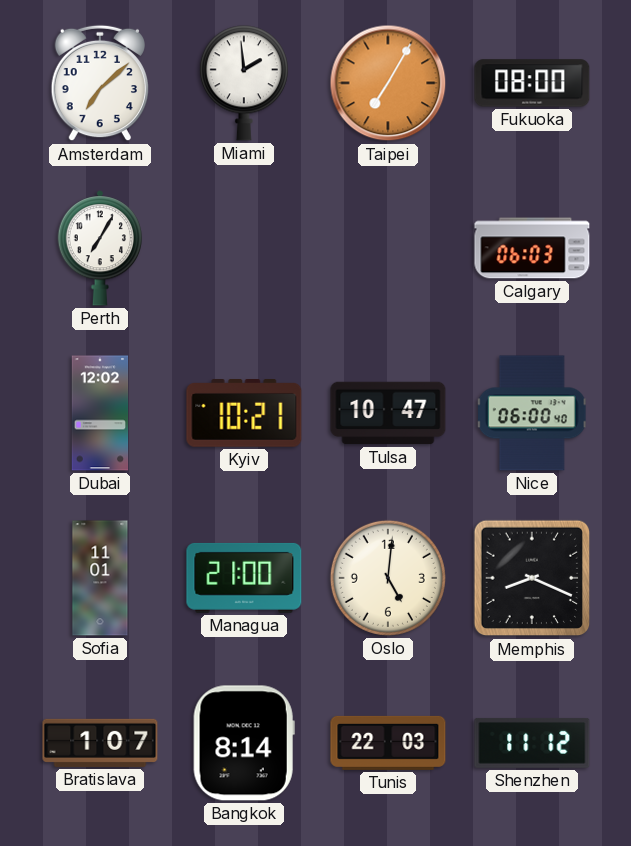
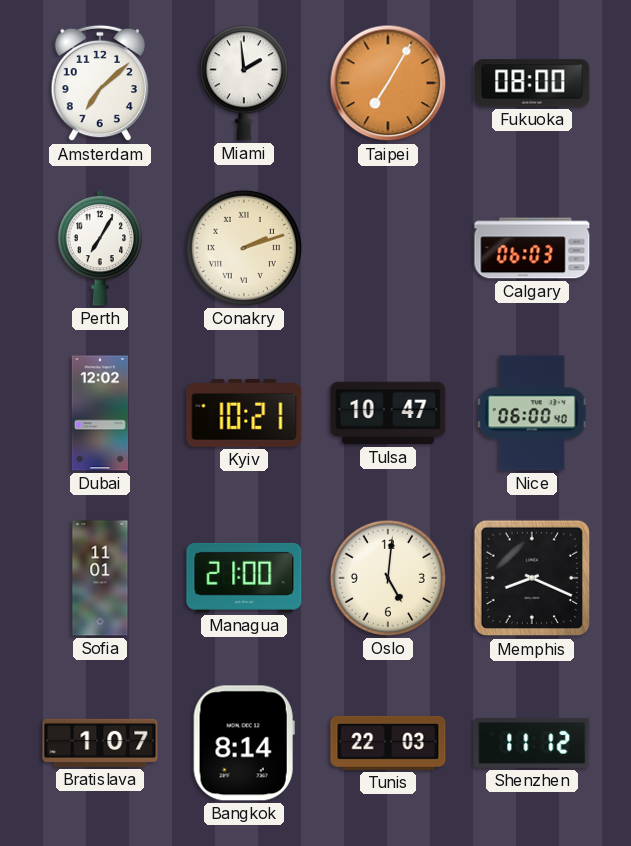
Conakry: none -> 2:12 (244, 248)
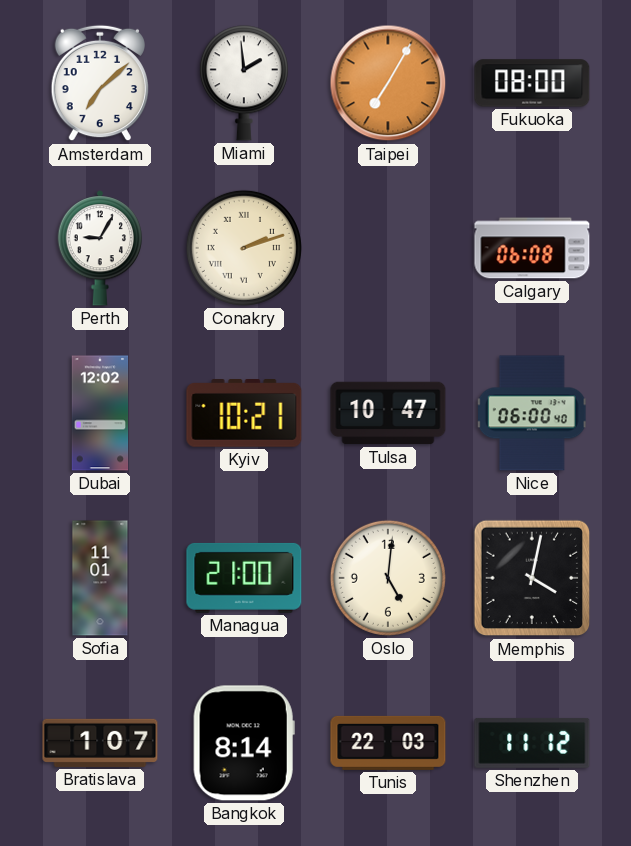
Perth: 7:05 -> 9:05 (99, 248)
Calgary: 06:03 -> 06:08 (532, 248)
Memphis: 8:19 -> 4:02 (532, 578)
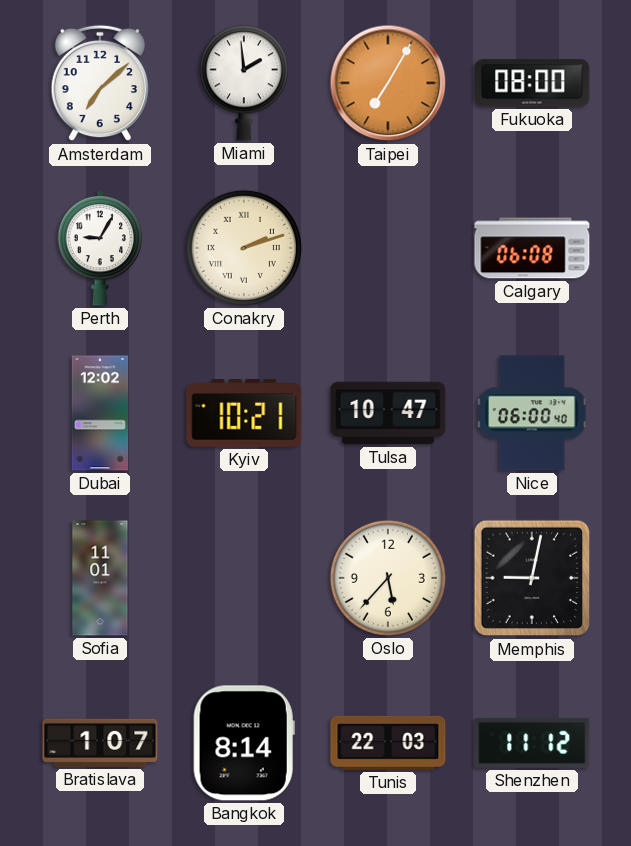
Managua: 21:00 -> none (244, 578)
Oslo: 5:01 -> 5:37 (388, 578)
Memphis: 4:02 -> 9:02 (532, 578)
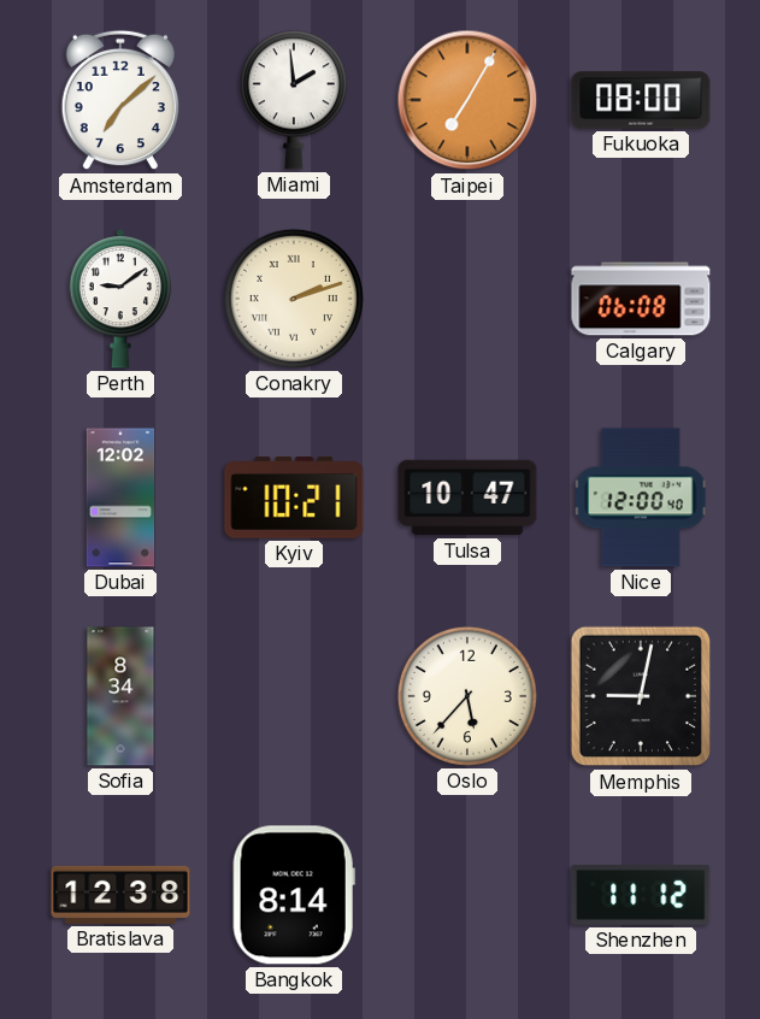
Perth: 9:05 -> 9:09 (119, 299)
Nice: 06:00 -> 12:00 (641, 497)
Sofia: 11:01 -> 8:34 (120, 696)
Bratislava: 1:07 -> 12:38 (120, 895)
Tunis: 22:03 -> none (388, 743)
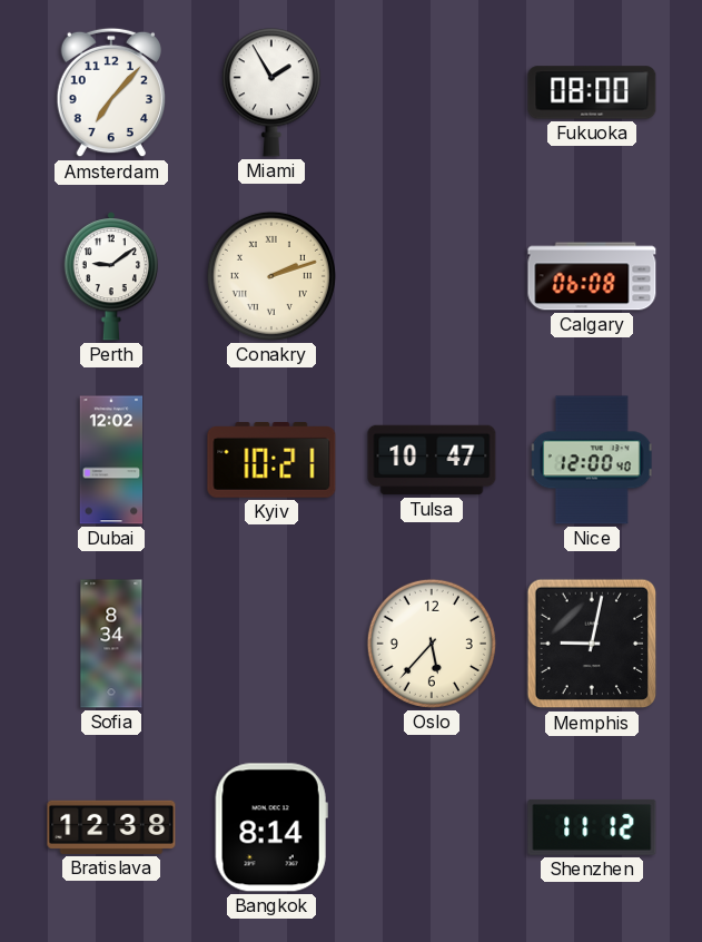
Amsterdam: 7:08 -> 7:07 (110, 92)
Miami: 1:59 -> 1:55 (271, 92)
Taipei: 7:05 -> none (467, 100)
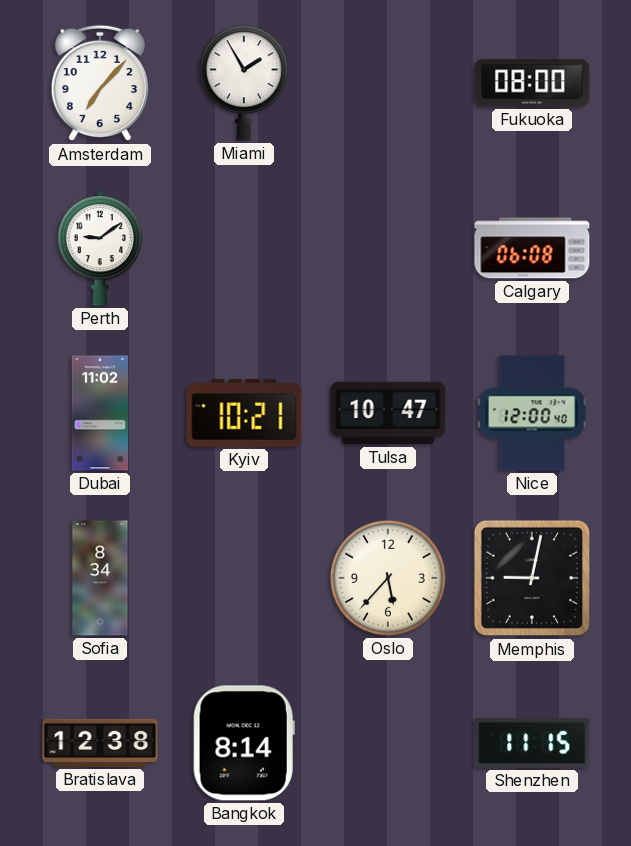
Conakry: 2:12 -> none (271, 276)
Dubai: 12:02 -> 11:02 (100, 413)
Shenzhen: 11:12 -> 11:15 (532, 743)
